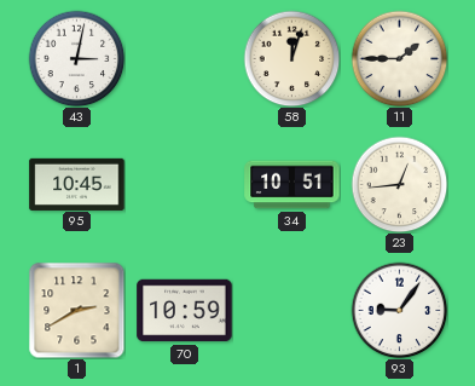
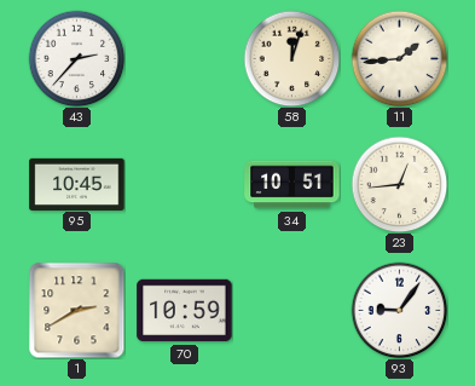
43: 3:02 -> 2:37 (76, 58)
11: 1:45 -> 1:44 (399, 58)
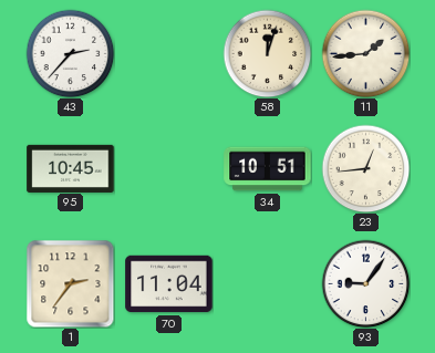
1: 2:40 -> 2:36 (70, 283)
70: 10:59 -> 11:04 (169, 284)
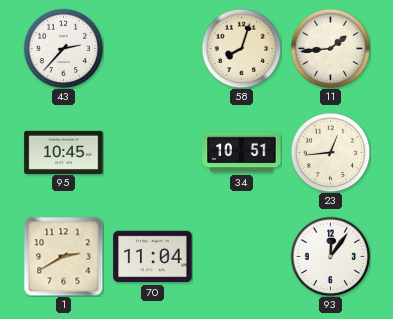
58: 12:03 -> 8:03 (241, 48)
1: 2:36 -> 2:40 (63, 256)
93: 9:06 -> 12:06 (330, 256)
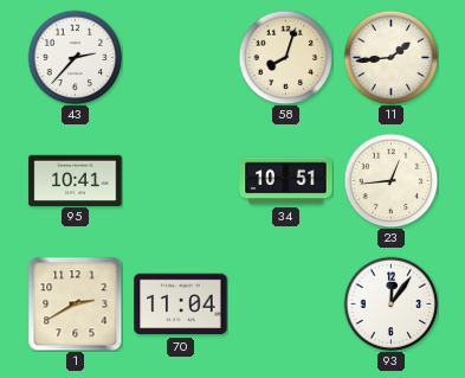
95: 10:45 -> 10:41 (76, 180)
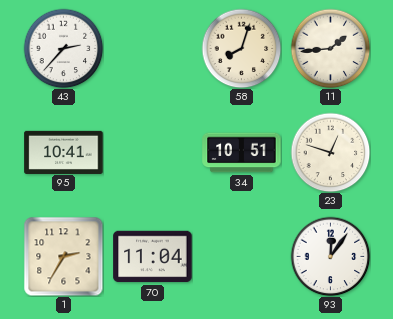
23: 12:44 -> 12:48 (330, 152)
1: 2:40 -> 2:35 (63, 256)
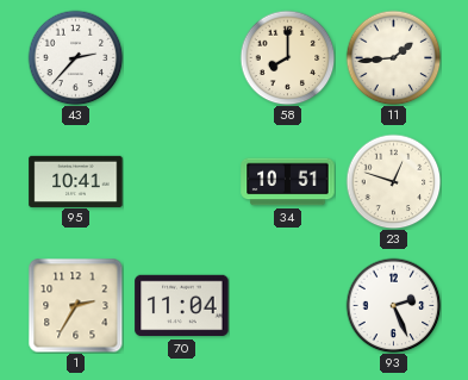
58: 8:03 -> 8:00 (287, 57)
93: 12:06 -> 2:26 (393, 305)
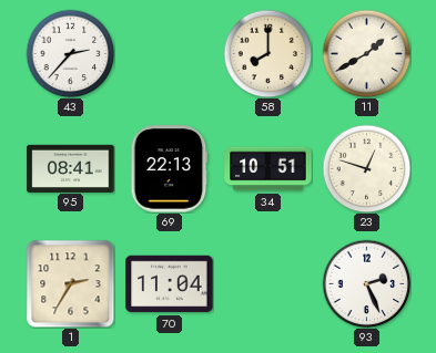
11: 1:44 -> 1:40 (366, 53)
95: 10:41 -> 08:41 (71, 168)
69: none -> 22:13 (170, 169)
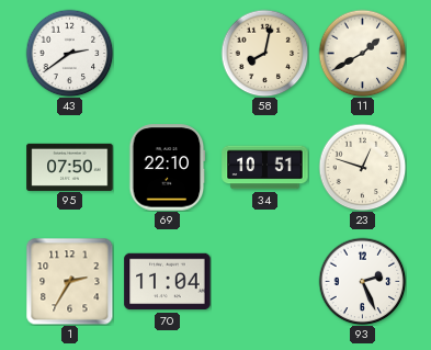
43: 2:37 -> 2:39 (69, 53)
58: 8:00 -> 8:02 (264, 53)
95: 08:41 -> 07:50 (70, 167)
69: 22:13 -> 22:10 (168, 168)
